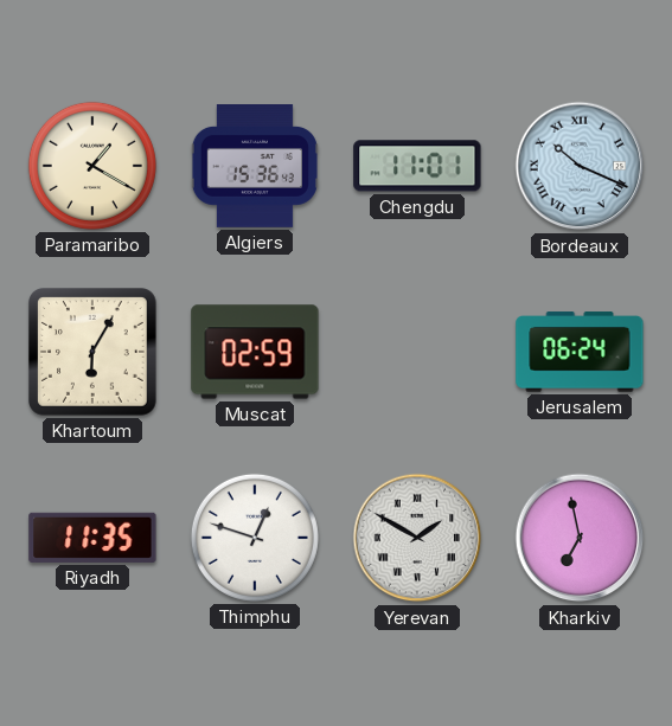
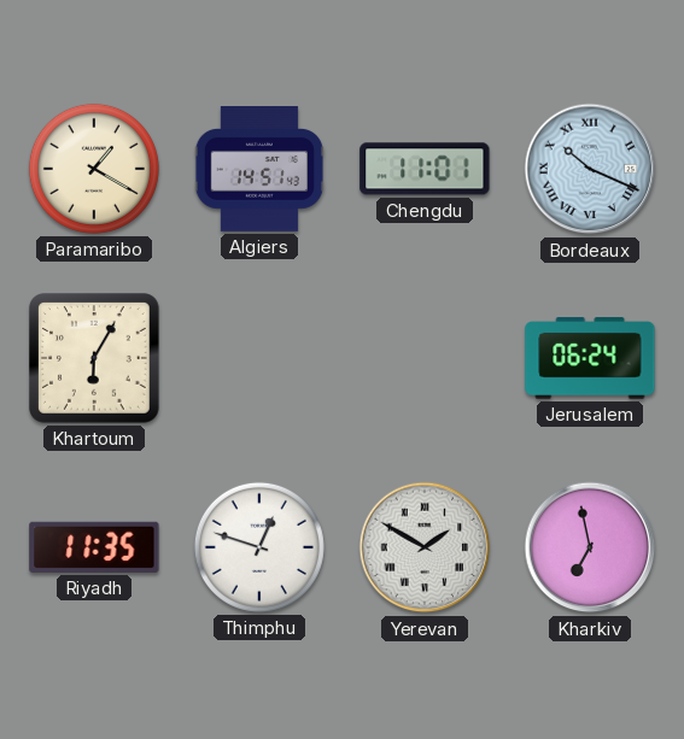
Algiers: 15:36 -> 14:51 (259, 170)
Muscat: 02:59 -> none (255, 352)
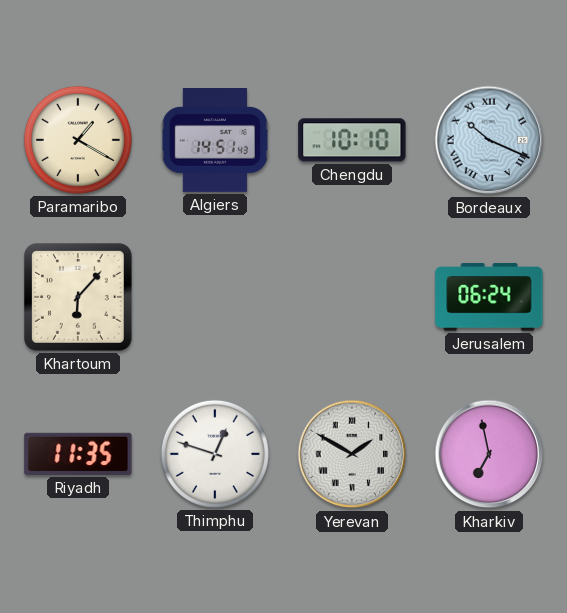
Chengdu: 11:01 -> 10:10 (352, 140)
Khartoum: 6:05 -> 6:07 (79, 298)
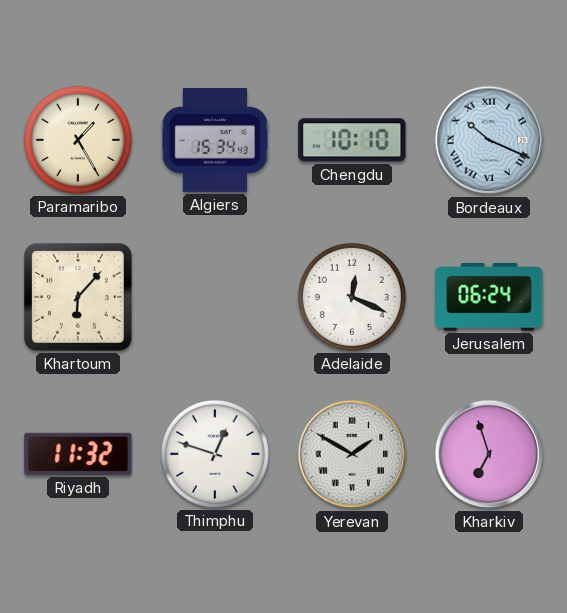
Paramaribo: 1:20 -> 1:25 (78, 140)
Algiers: 14:51 -> 15:34 (215, 141)
Adelaide: none -> 12:19 (352, 297)
Riyadh: 11:35 -> 11:32 (78, 454)
Kharkiv: 6:58 -> 6:57 (489, 454)
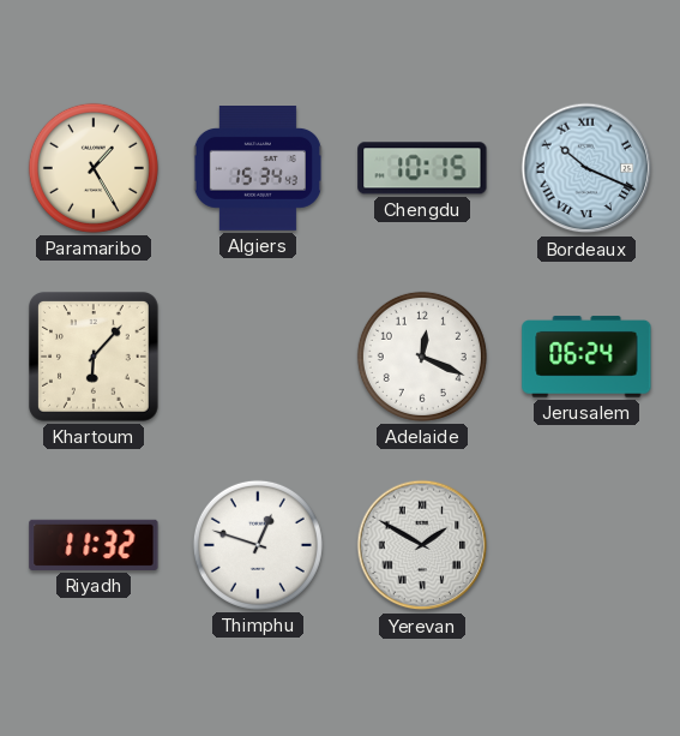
Chengdu: 10:10 -> 10:15 (422, 168)
Kharkiv: 6:57 -> none (489, 454)
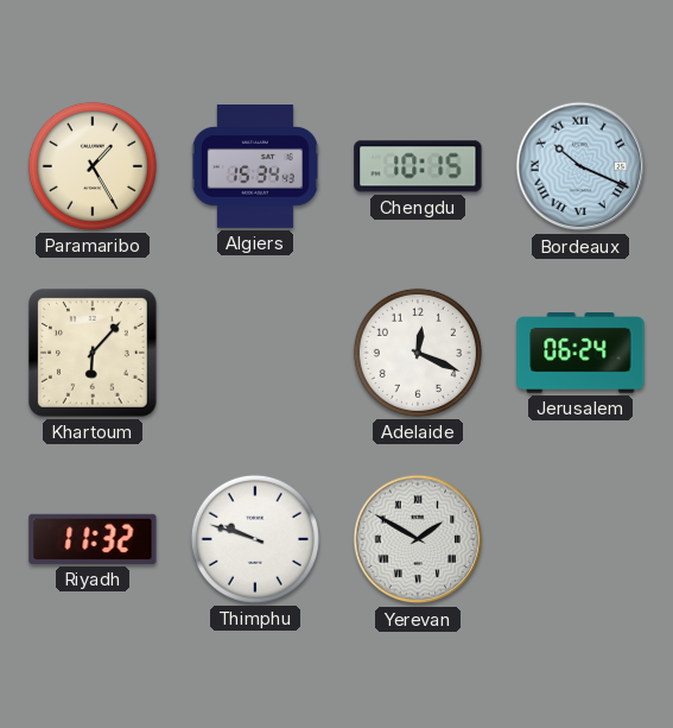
Thimphu: 12:48 -> 9:48 (255, 539)
